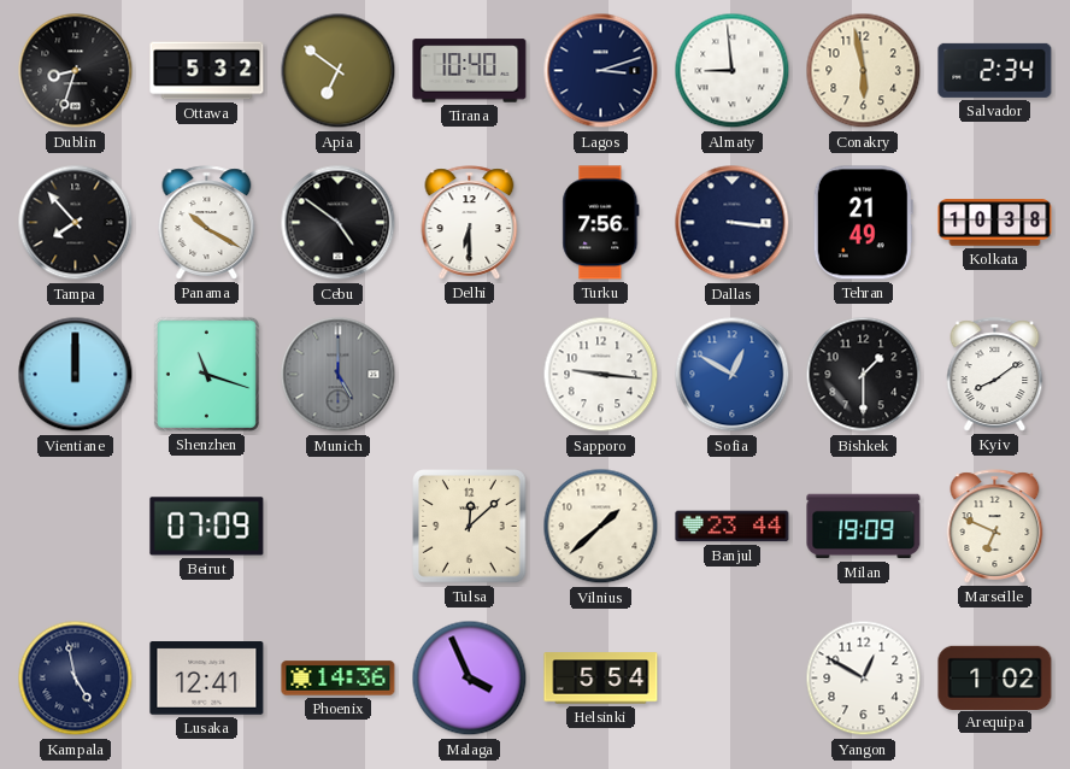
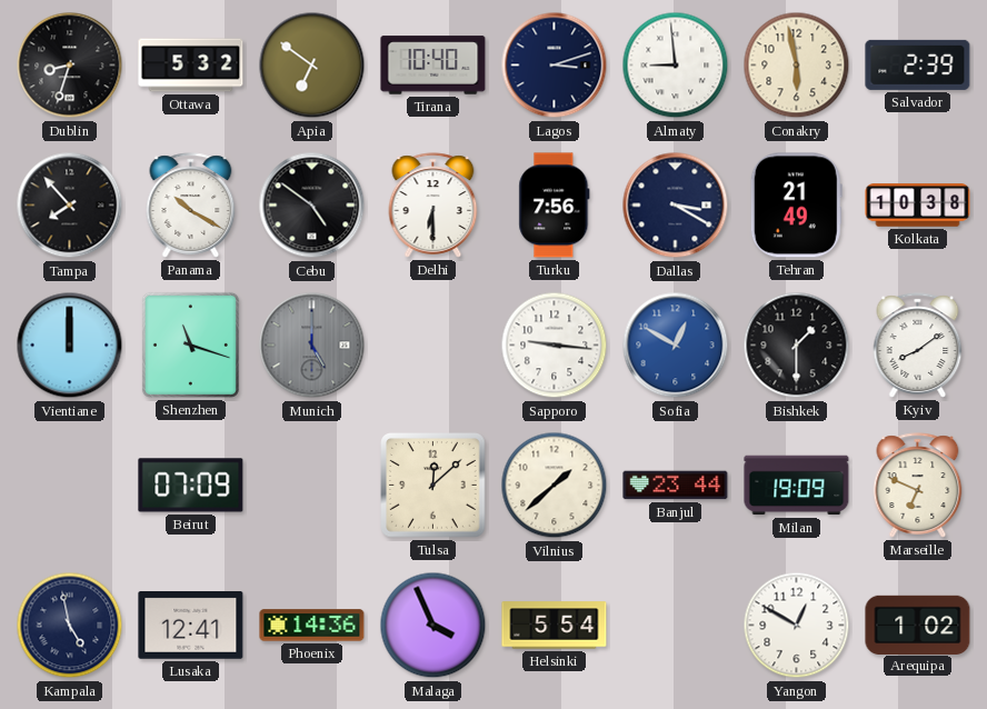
Salvador: 2:34 -> 2:39 (918, 64)
Dallas: 3:16 -> 3:20 (676, 206)
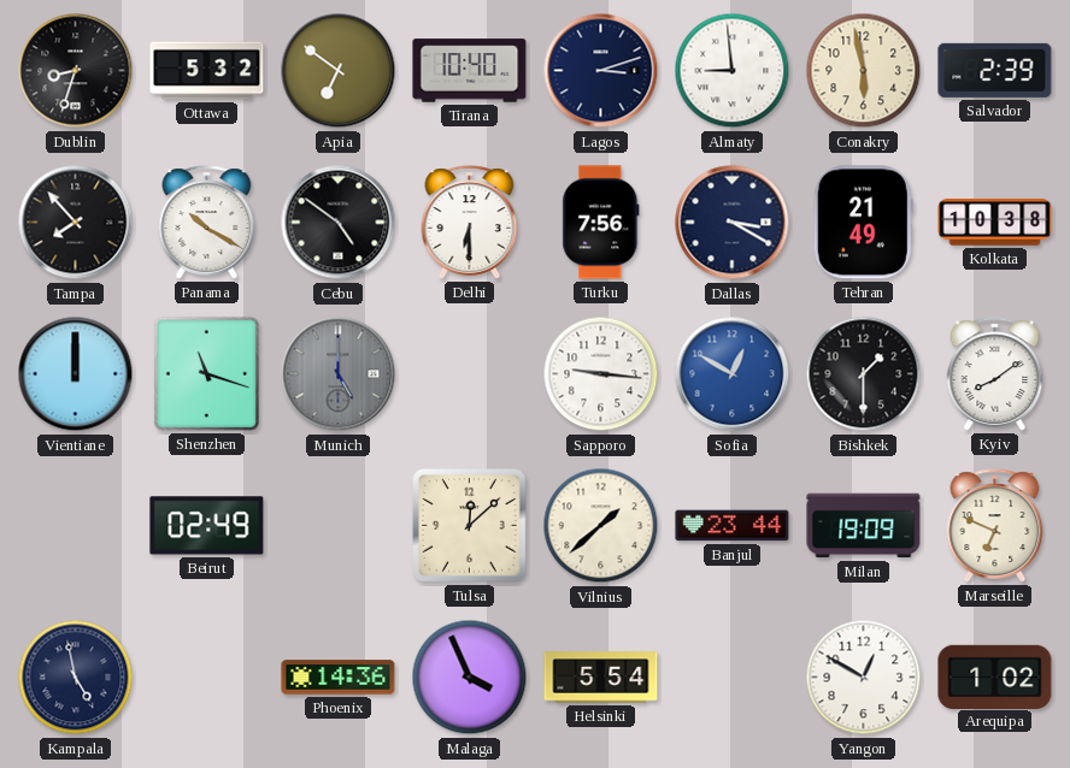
Beirut: 07:09 -> 02:49 (207, 526)
Lusaka: 12:41 -> none (191, 626)
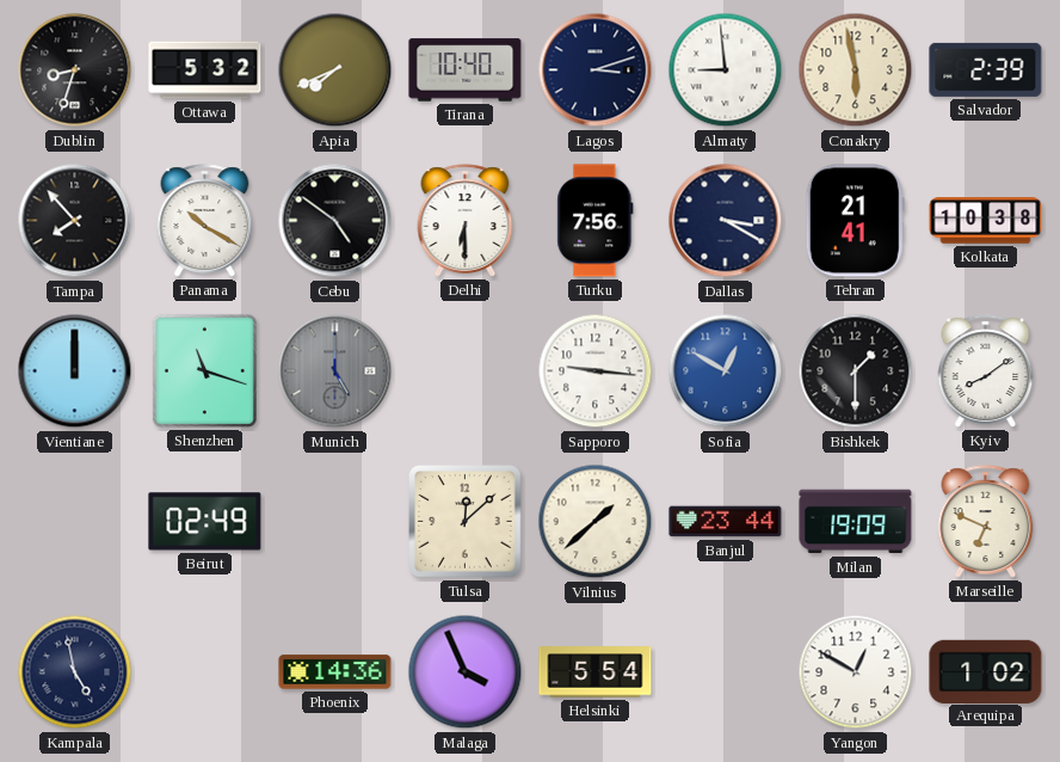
Apia: 6:51 -> 7:41 (335, 70)
Tehran: 21:49 -> 21:41 (855, 221)
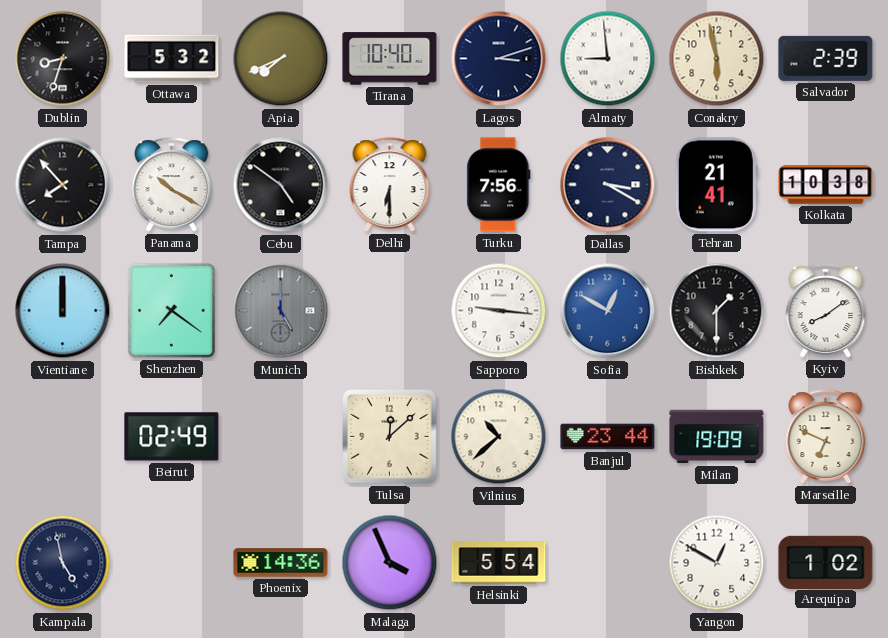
Shenzhen: 11:18 -> 7:21 (171, 310)
Vilnius: 1:38 -> 10:38 (499, 437)
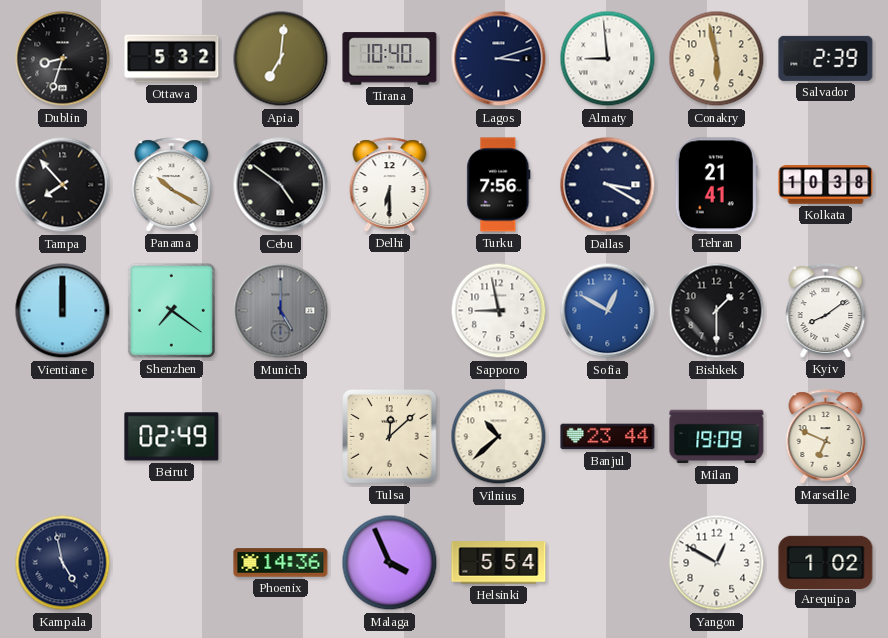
Apia: 7:41 -> 7:01 (281, 59)
Sapporo: 9:16 -> 8:58 (499, 311)
